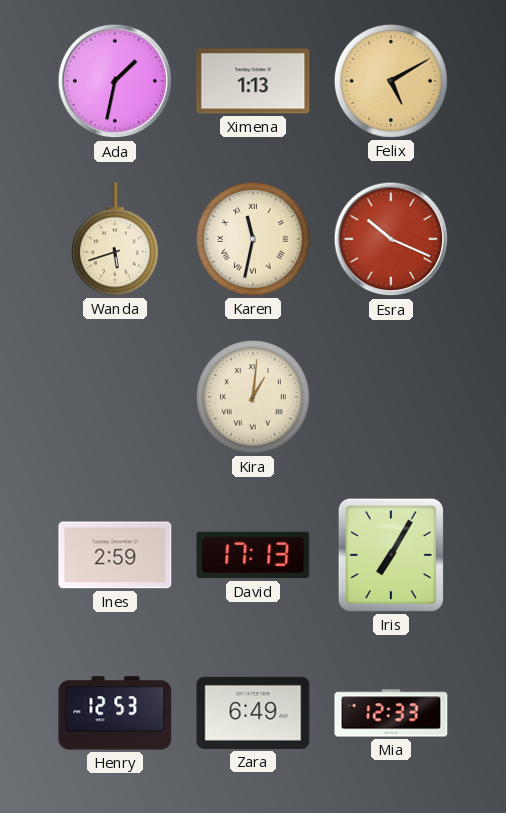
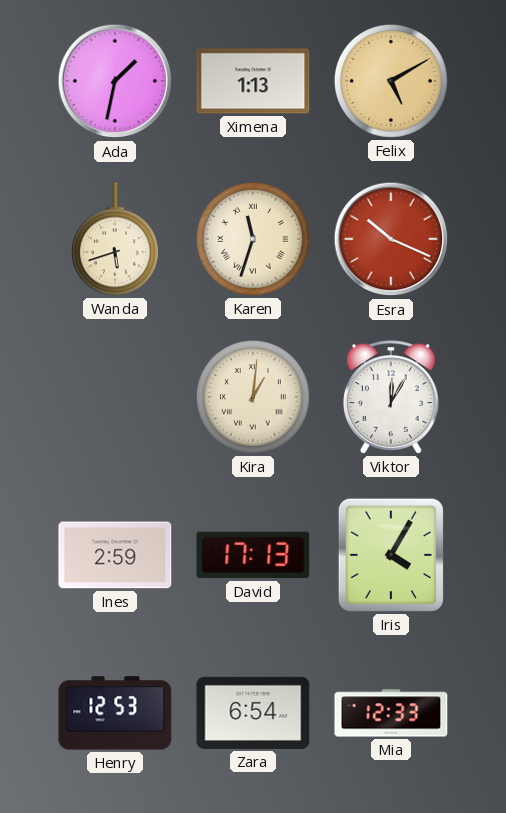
Karen: 11:32 -> 11:33 (253, 239)
Viktor: none -> 12:05 (391, 397)
Iris: 7:05 -> 4:05 (391, 555)
Zara: 6:49 -> 6:54 (253, 713)
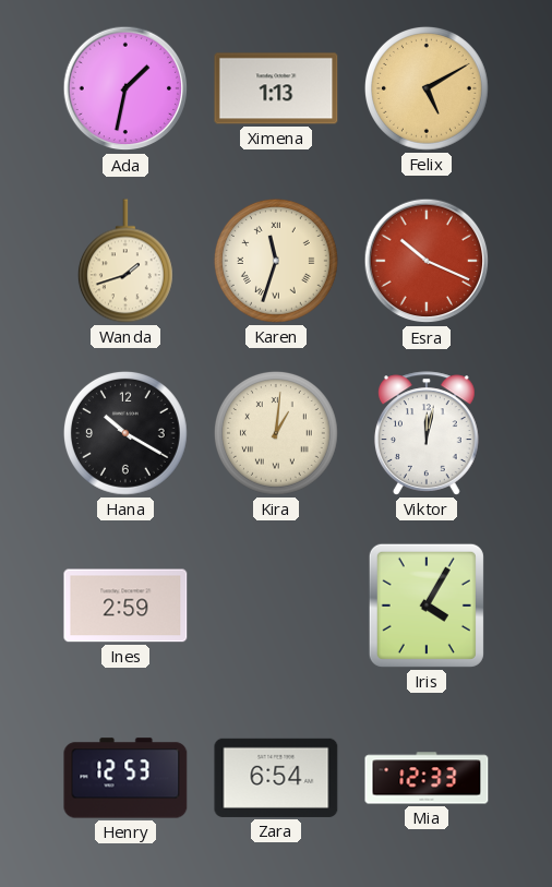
Wanda: 5:42 -> 1:42 (125, 261)
Hana: none -> 10:20 (125, 433)
Viktor: 12:05 -> 12:02 (427, 433)
David: 17:13 -> none (253, 555)
